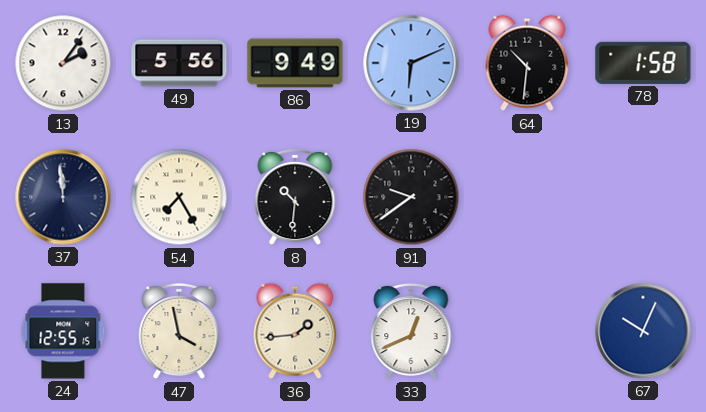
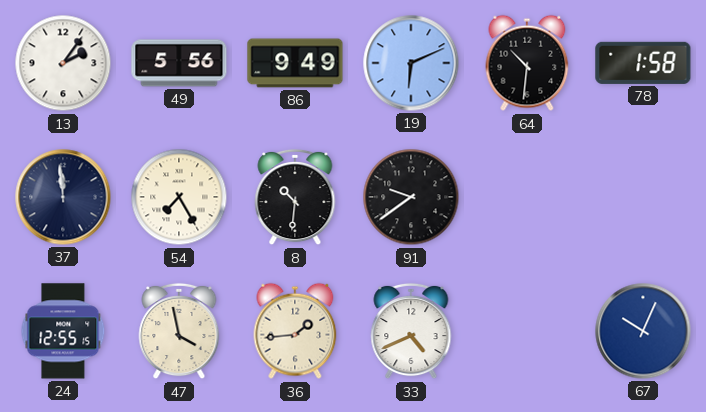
33: 12:41 -> 4:41 (411, 331)
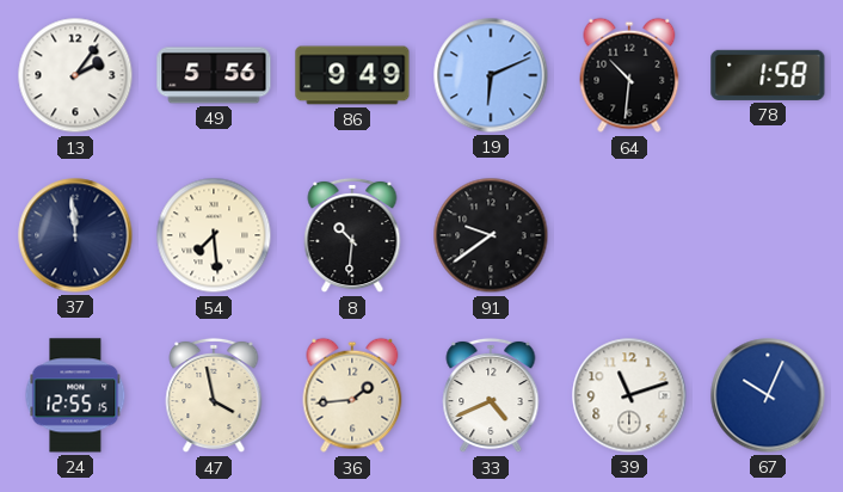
54: 7:25 -> 7:29 (214, 235)
39: none -> 11:12 (629, 395)
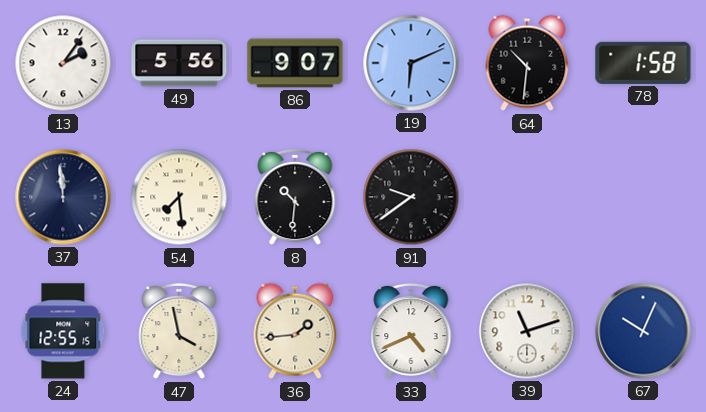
86: 9:49 -> 9:07 (295, 63)
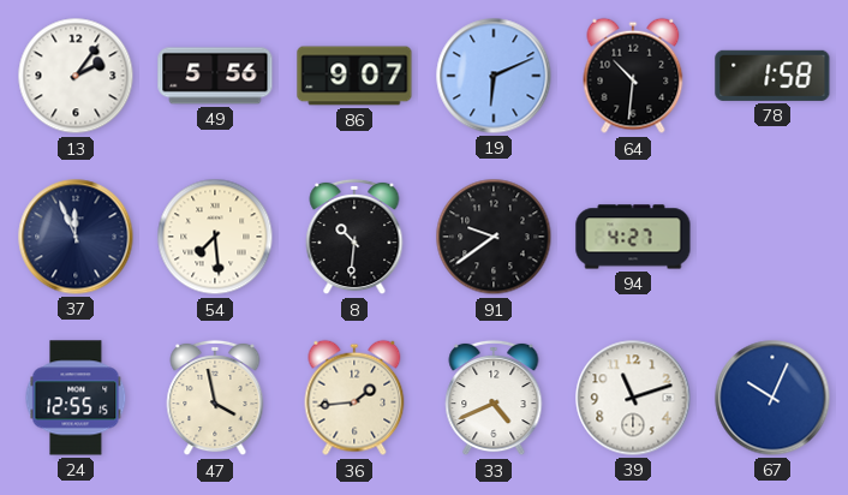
37: 11:59 -> 11:56 (76, 237)
94: none -> 4:27 (633, 237)
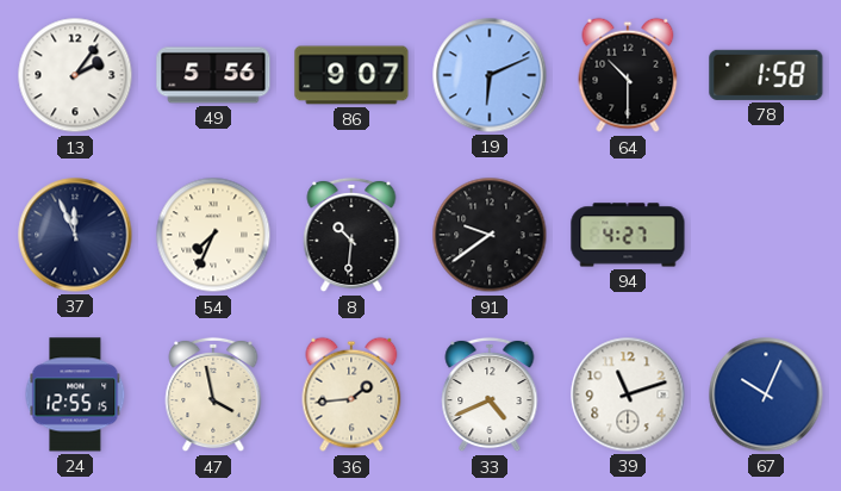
64: 10:31 -> 10:30 (628, 75)
54: 7:29 -> 7:34 (213, 235)
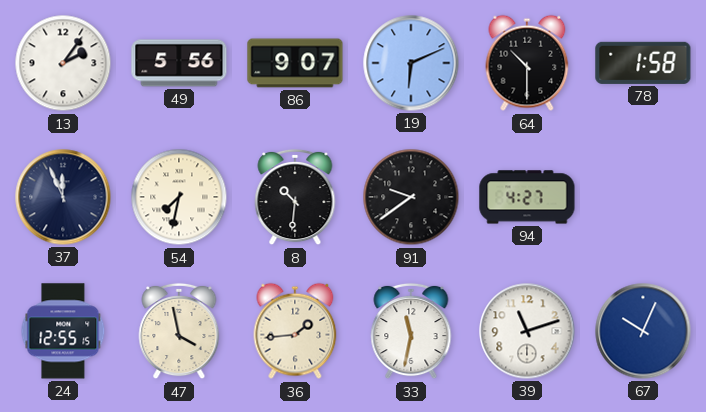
54: 7:34 -> 7:32 (179, 197)
33: 4:41 -> 11:32 (411, 331)
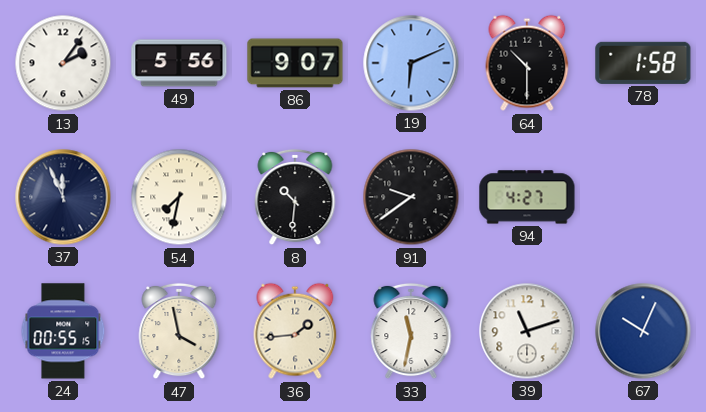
24: 12:55 -> 00:55 (63, 331)
